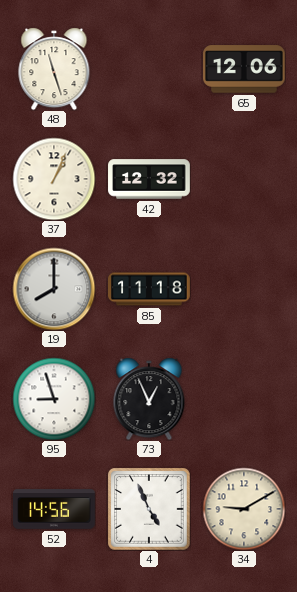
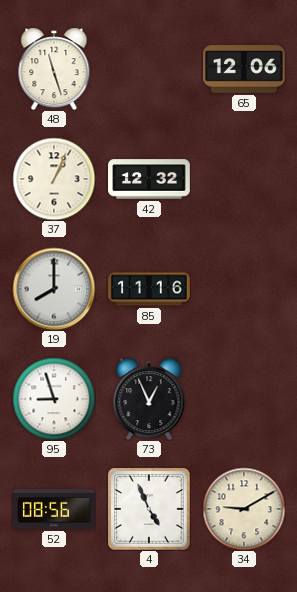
85: 11:18 -> 11:16 (149, 289)
52: 14:56 -> 08:56 (55, 509)
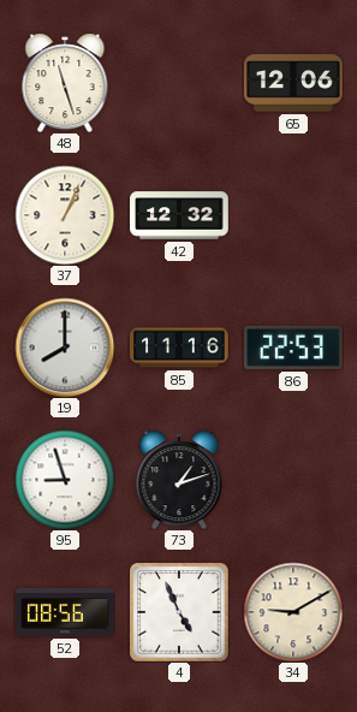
86: none -> 22:53 (293, 348)
73: 12:56 -> 1:12 (179, 480)
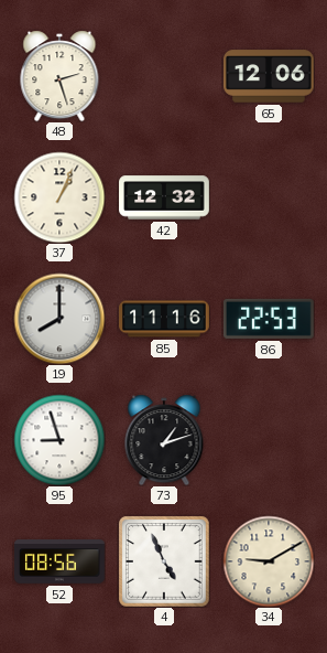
48: 11:27 -> 2:27 (59, 76)
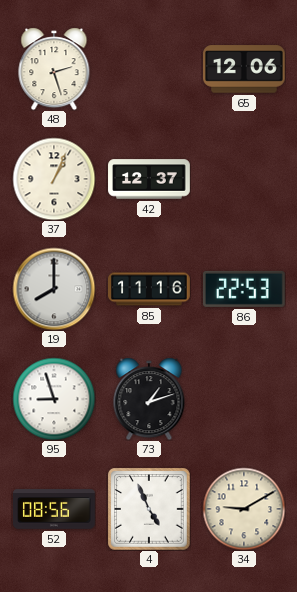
42: 12:32 -> 12:37 (149, 179)
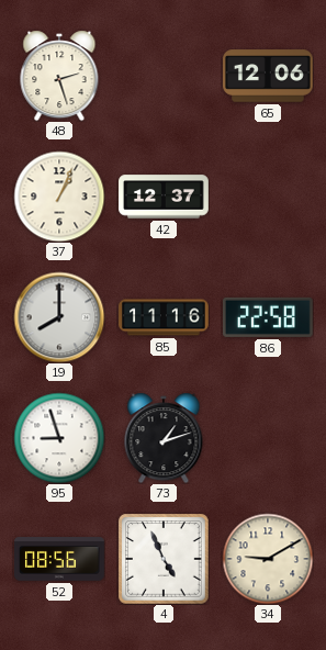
86: 22:53 -> 22:58 (268, 317)
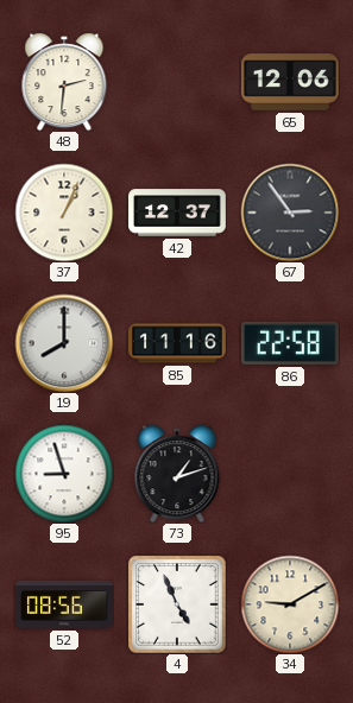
48: 2:27 -> 2:31 (64, 82)
67: none -> 2:54 (290, 213)
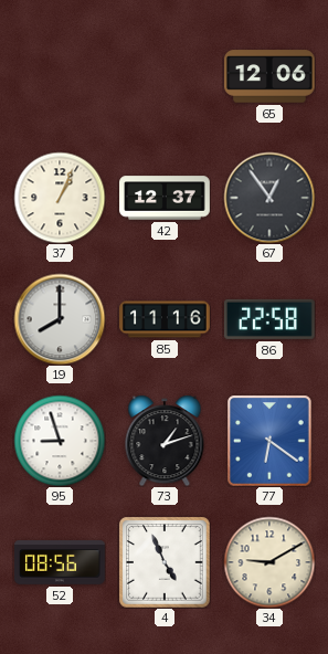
48: 2:31 -> none (64, 82)
67: 2:54 -> 12:54 (269, 198)
77: none -> 6:21 (269, 441)
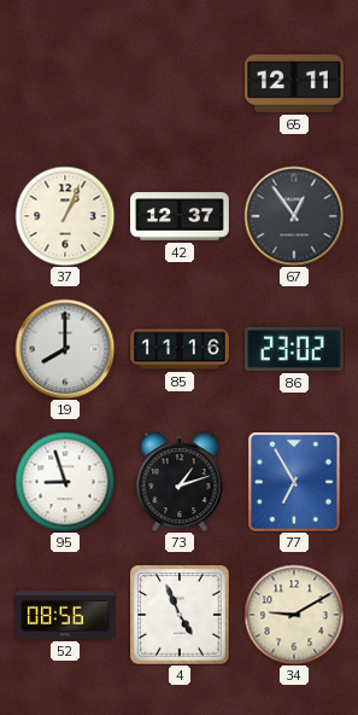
65: 12:06 -> 12:11 (295, 83)
86: 22:58 -> 23:02 (294, 349)
77: 6:21 -> 6:55 (294, 482)
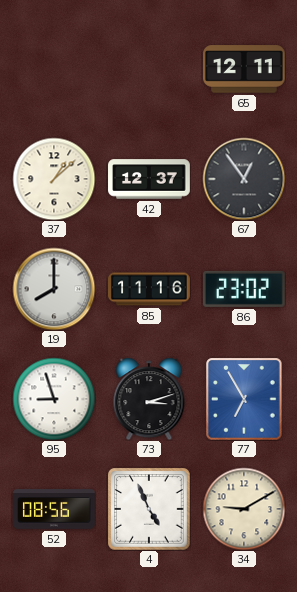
37: 1:04 -> 1:08 (54, 179)
73: 1:12 -> 3:12 (149, 399)
